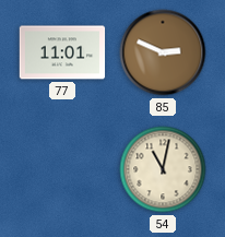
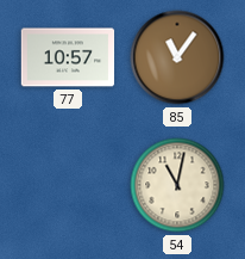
77: 11:01 -> 10:57 (68, 57)
85: 2:49 -> 11:06 (177, 57)
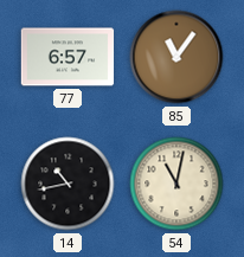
77: 10:57 -> 6:57 (68, 57)
14: none -> 10:43 (68, 184)
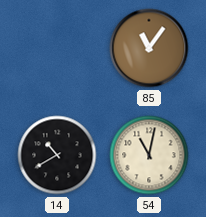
77: 6:57 -> none (68, 57)
14: 10:43 -> 10:40 (57, 155)
